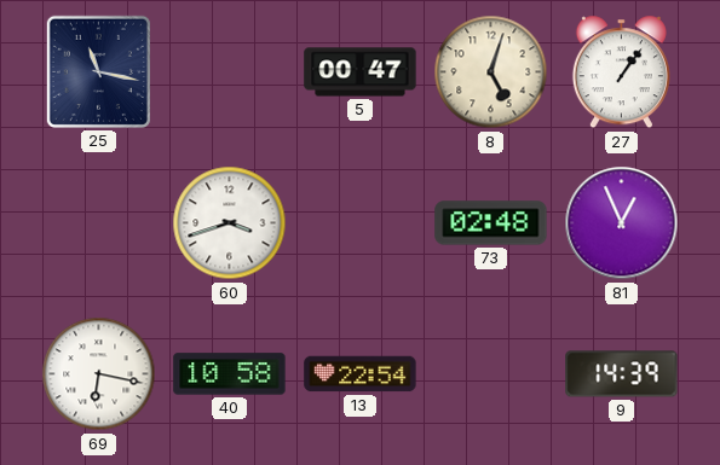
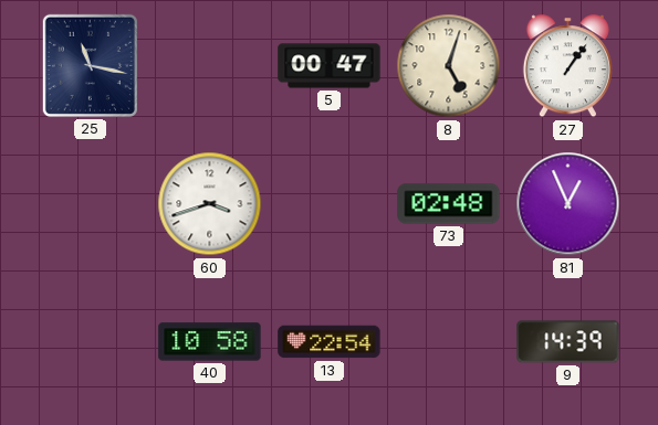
69: 6:17 -> none (99, 374)
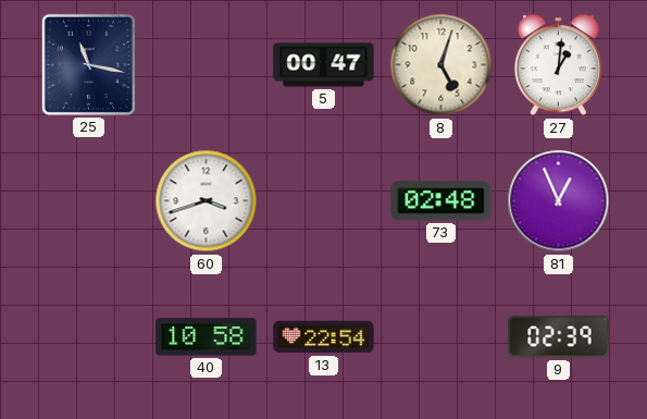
27: 1:06 -> 1:01 (558, 65)
9: 14:39 -> 02:39 (559, 337)
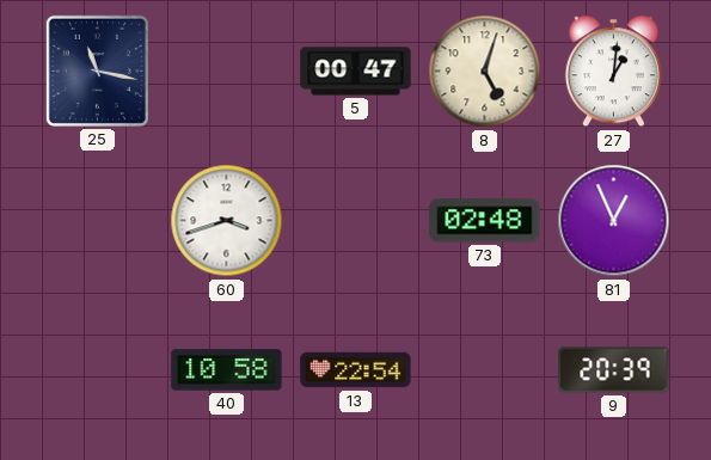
9: 02:39 -> 20:39 (614, 370)
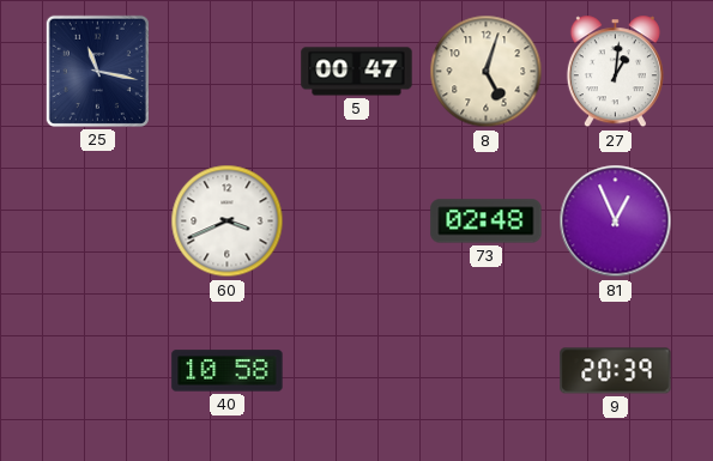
60: 3:42 -> 3:41 (228, 222)
13: 22:54 -> none (356, 370)
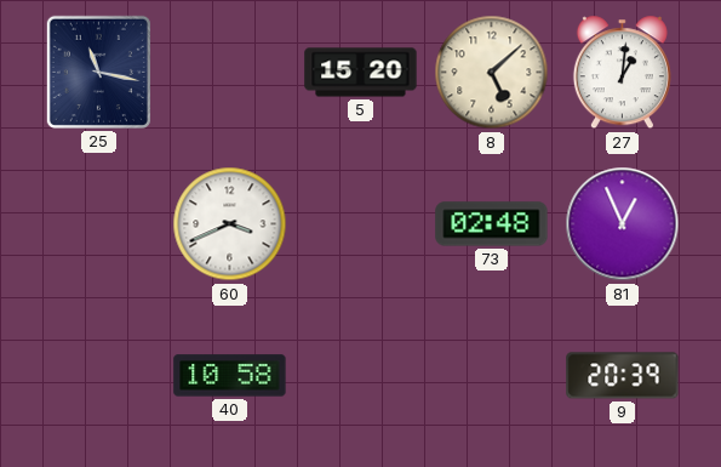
5: 00:47 -> 15:20 (361, 73)
8: 5:03 -> 5:08 (492, 73)
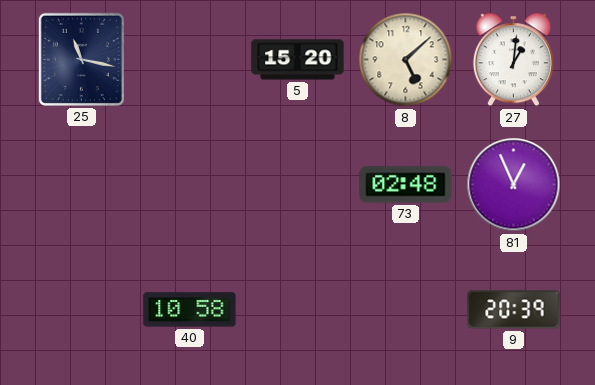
60: 3:41 -> none (230, 224)
